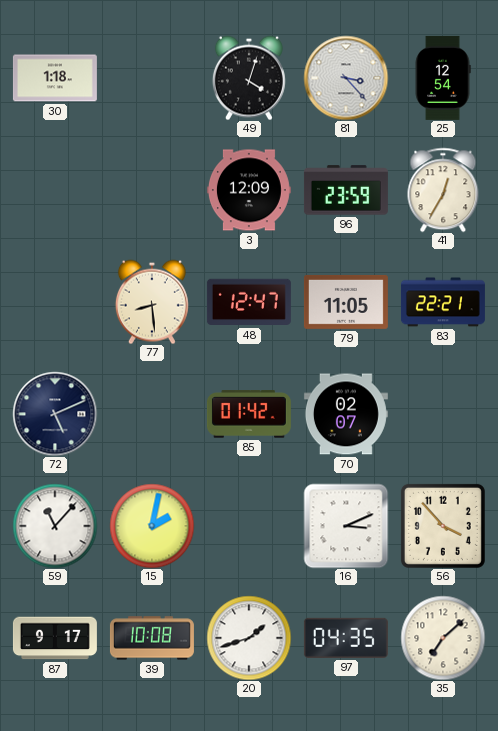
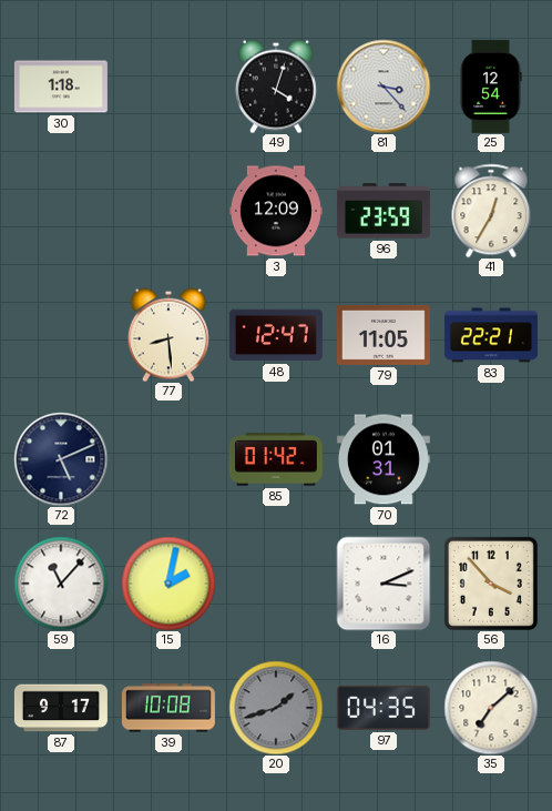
70: 02:07 -> 01:31 (384, 459)
20 dial: white -> grey (276, 708)
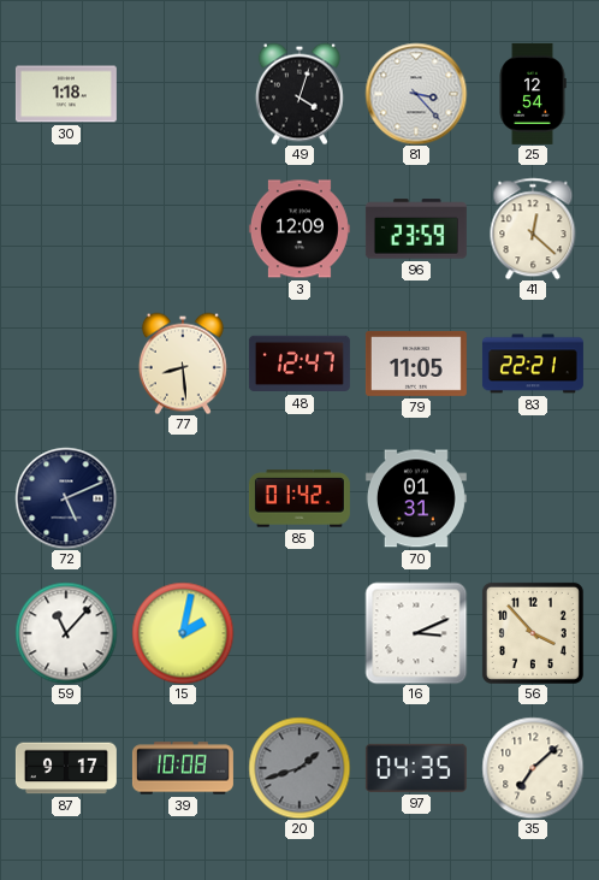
41: 12:35 -> 12:22 (533, 229)
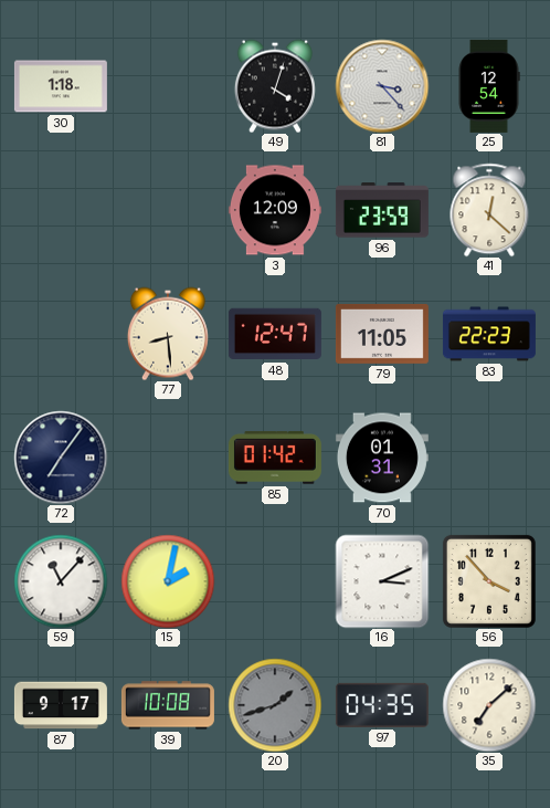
83: 22:21 -> 22:23 (489, 334)
72: 5:11 -> 7:06 (61, 458)
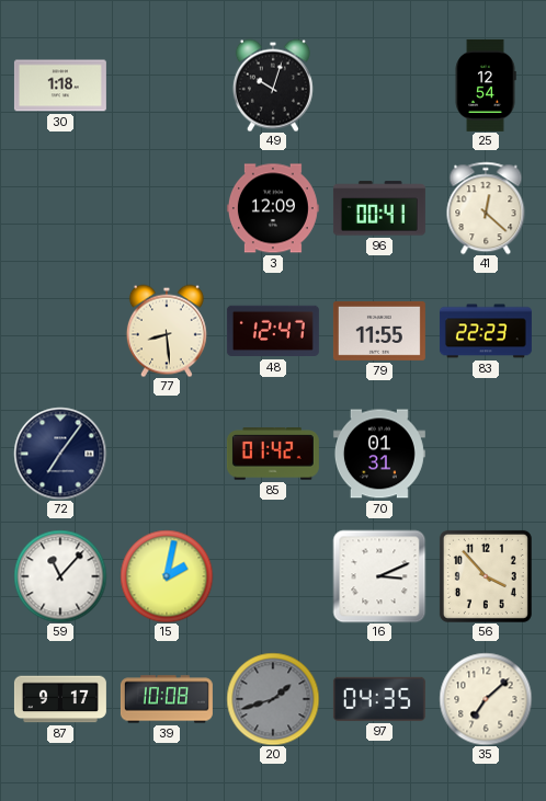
49: 4:03 -> 10:03 (273, 85)
81: 3:23 -> none (382, 86)
96: 23:59 -> 00:41 (379, 208)
79: 11:05 -> 11:55 (379, 331)
